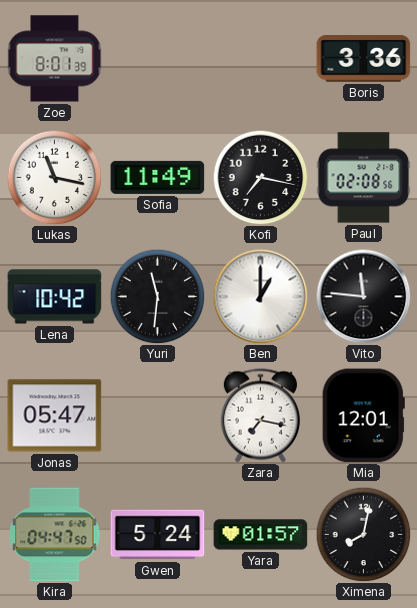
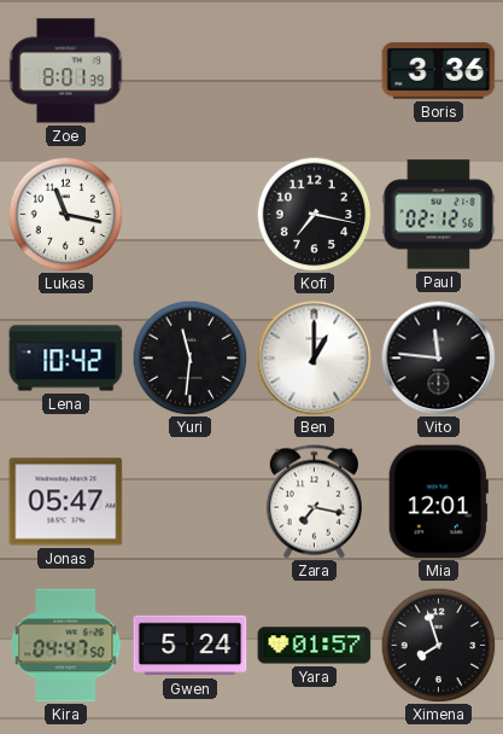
Sofia: 11:49 -> none (158, 177)
Paul: 02:08 -> 02:12 (439, 215)
Ximena: 8:02 -> 7:57 (438, 645)
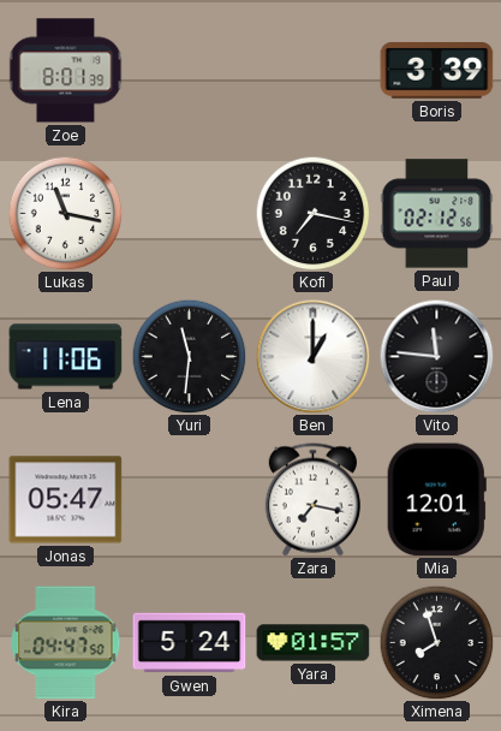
Boris: 3:36 -> 3:39 (437, 71)
Lena: 10:42 -> 11:06 (66, 357)
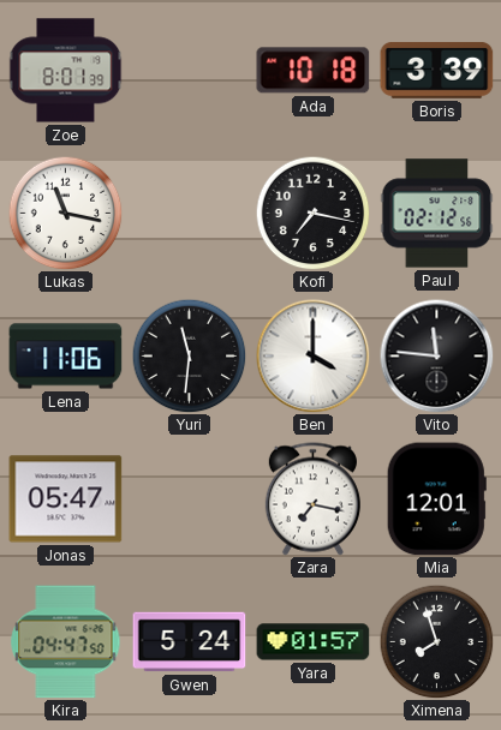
Ada: none -> 10:18 (314, 71)
Ben: 1:00 -> 4:00 (312, 355)
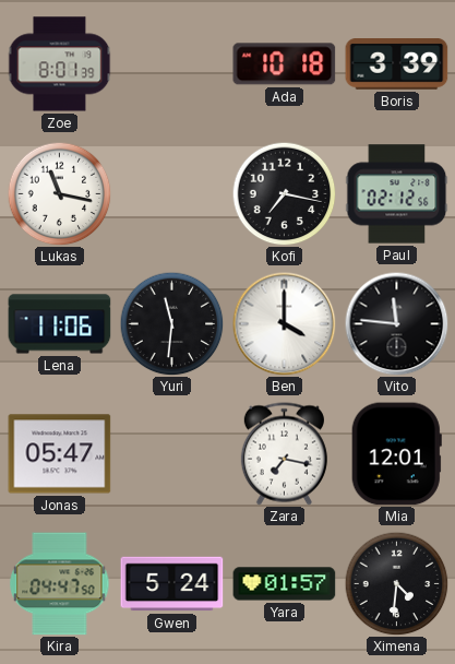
Ximena: 7:57 -> 4:31 (396, 583)
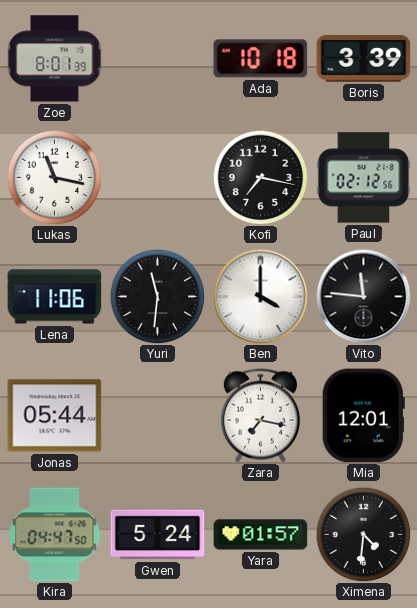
Jonas: 05:47 -> 05:44 (55, 416)
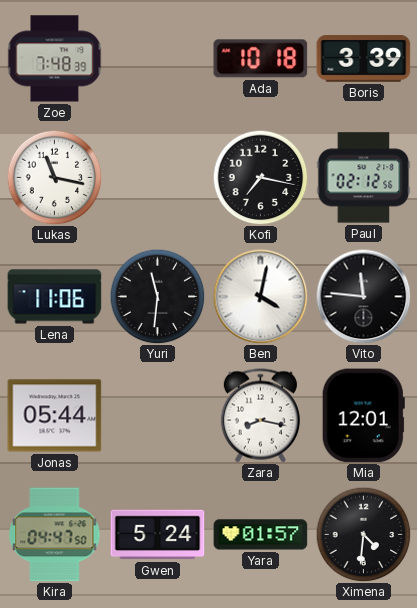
Zoe: 8:01 -> 7:48 (55, 59)
Ben: 4:00 -> 4:02 (260, 296)
Zara: 7:17 -> 8:17 (260, 416)
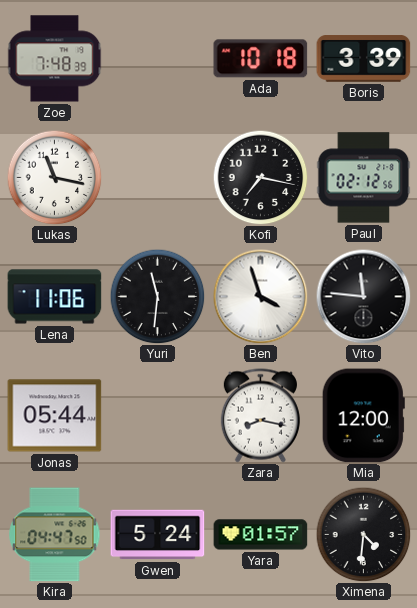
Ben: 4:02 -> 3:57 (260, 296)
Mia: 12:01 -> 12:00 (363, 416)
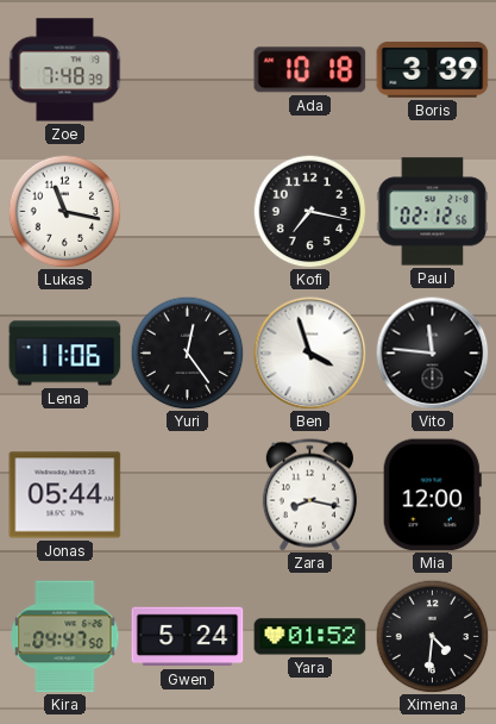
Yuri: 11:31 -> 12:24 (187, 352)
Yara: 01:57 -> 01:52 (310, 637)
